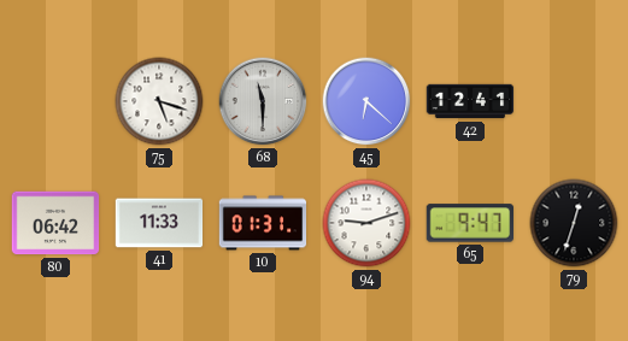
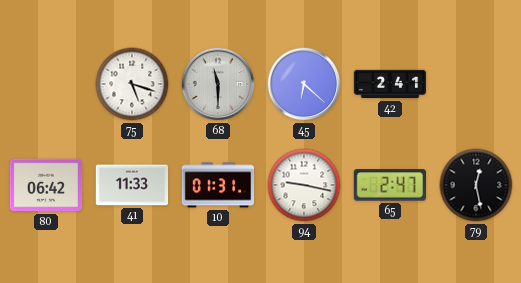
42: 12:41 -> 2:41 (390, 84)
94: 9:12 -> 9:17 (304, 185)
65: 9:47 -> 2:47 (390, 185)
79: 12:33 -> 12:28 (476, 185)
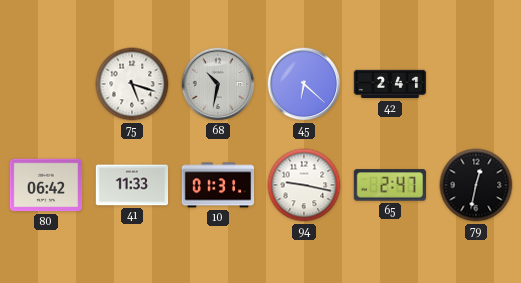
68: 11:30 -> 10:32 (218, 84)
79: 12:28 -> 12:32 (476, 185)
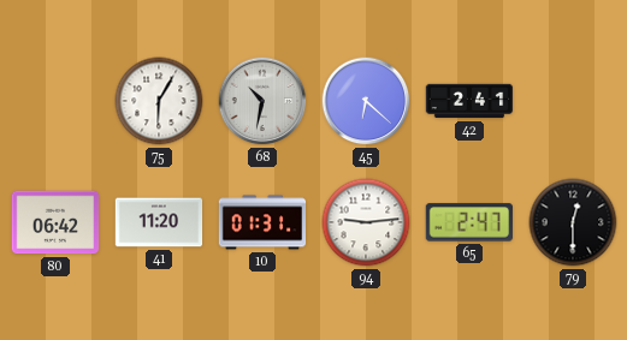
75: 5:18 -> 6:05 (159, 101)
41: 11:33 -> 11:20 (159, 222)
94: 9:17 -> 9:14 (366, 222)
79: 12:32 -> 12:30 (573, 222)
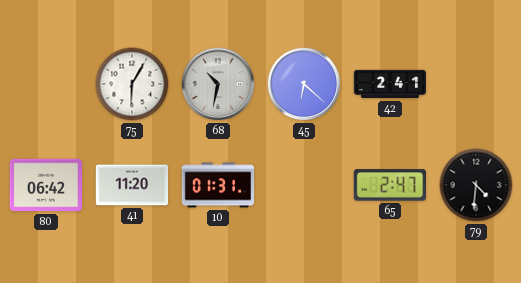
94: 9:14 -> none (366, 222)
79: 12:30 -> 4:31 (476, 185)
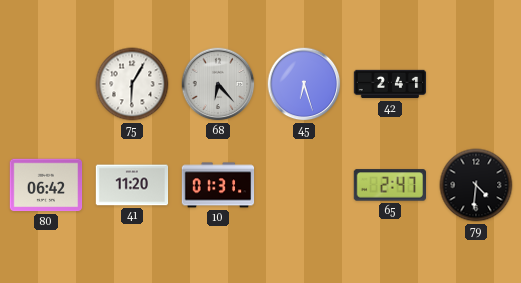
68: 10:32 -> 6:23 (218, 84)
45: 6:22 -> 6:27 (304, 84)
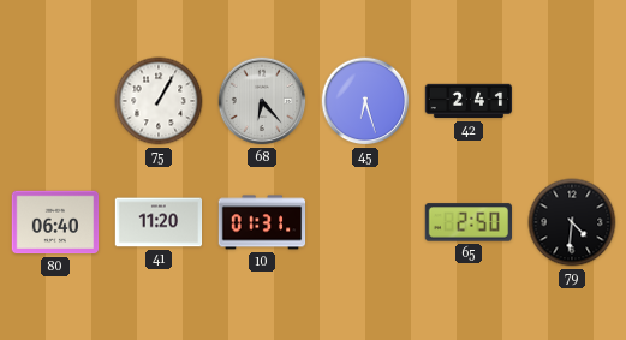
75: 6:05 -> 1:05 (159, 101)
80: 06:42 -> 06:40 (55, 222)
65: 2:47 -> 2:50 (469, 222)
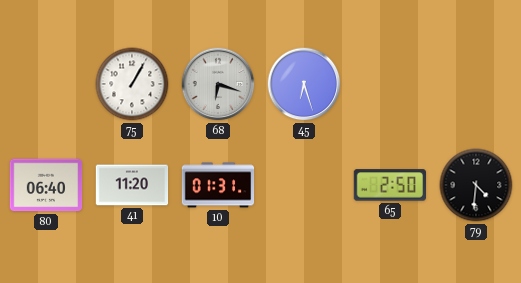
68: 6:23 -> 6:18 (218, 84)
42: 2:41 -> none (469, 101)
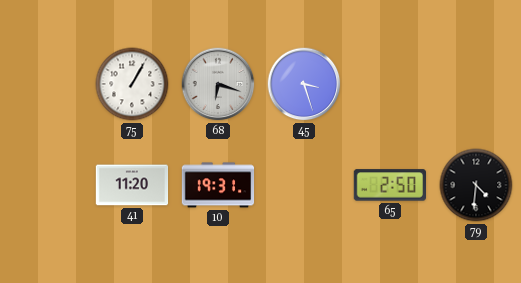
45: 6:27 -> 3:27 (304, 84)
80: 06:40 -> none (46, 185)
10: 01:31 -> 19:31 (218, 185)
